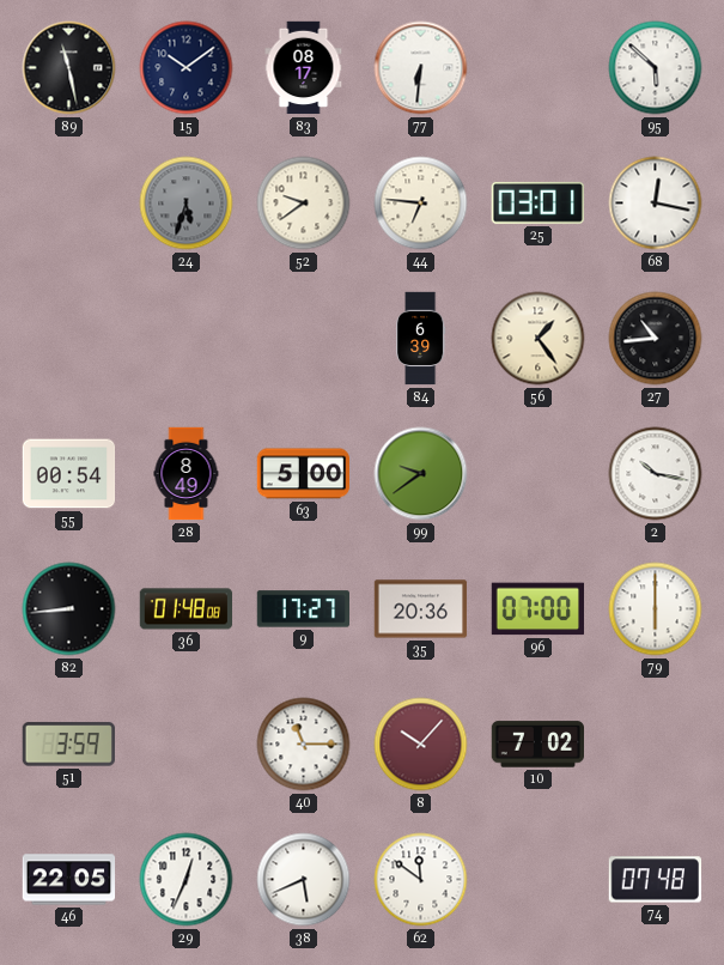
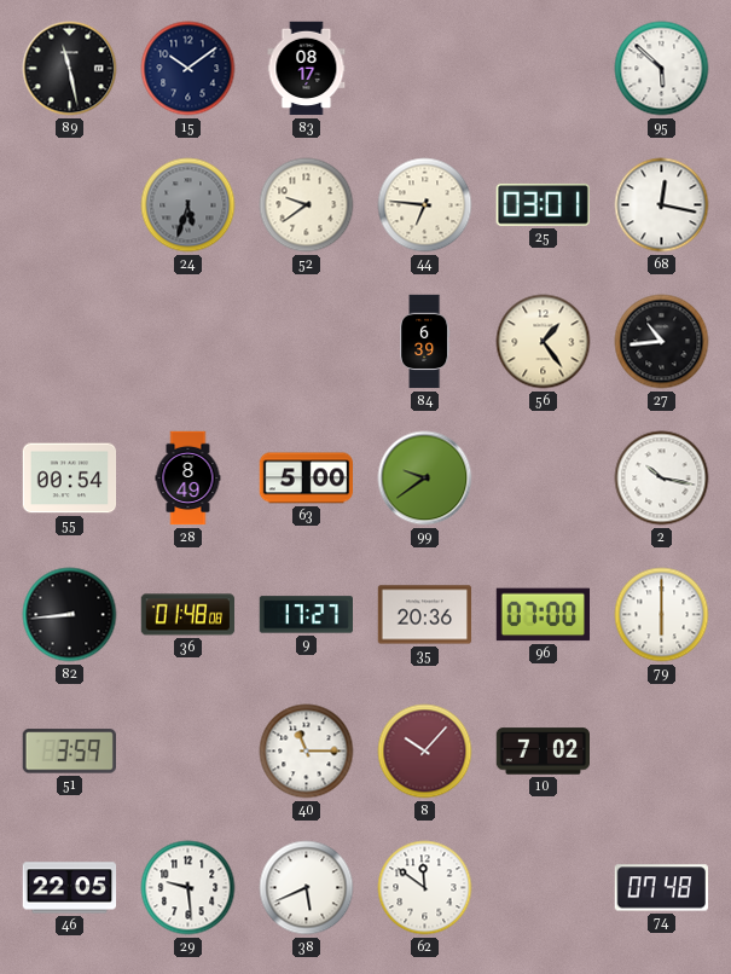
77: 6:31 -> none (421, 68)
29: 12:34 -> 9:29 (188, 888)
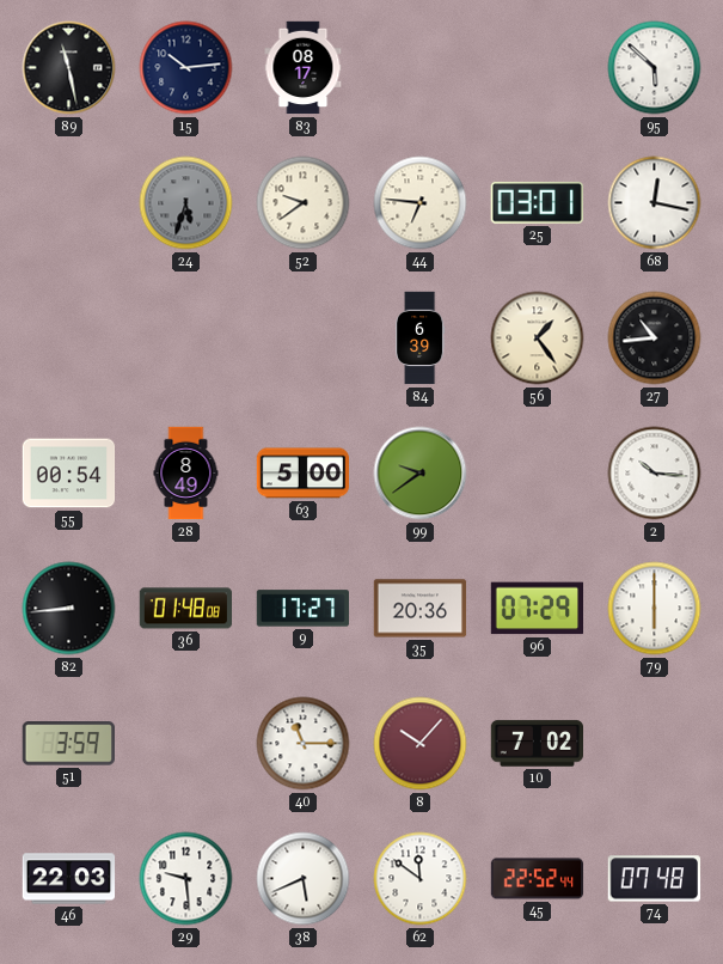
15: 10:09 -> 10:14 (186, 68)
2: 10:17 -> 10:16 (655, 474)
96: 07:00 -> 07:29 (537, 609)
46: 22:05 -> 22:03 (69, 879)
45: none -> 22:52 (538, 879)
